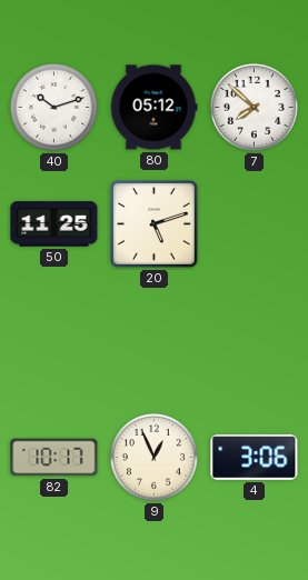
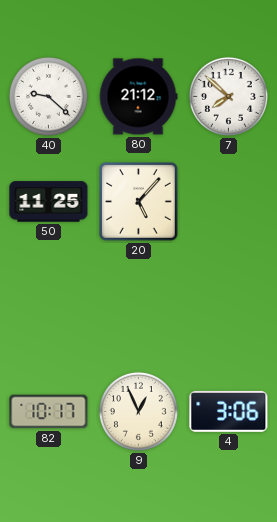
40: 10:12 -> 9:22 (48, 96)
80: 05:12 -> 21:12 (138, 97)
20: 5:12 -> 5:07 (139, 202)
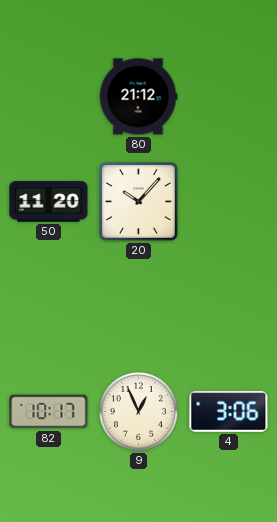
40: 9:22 -> none (48, 96)
7: 7:52 -> none (228, 96)
50: 11:25 -> 11:20 (49, 202)
20: 5:07 -> 10:07 (139, 202)
